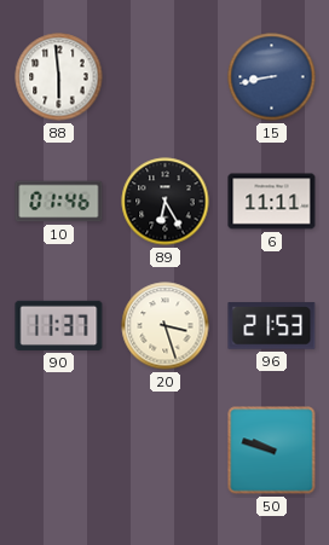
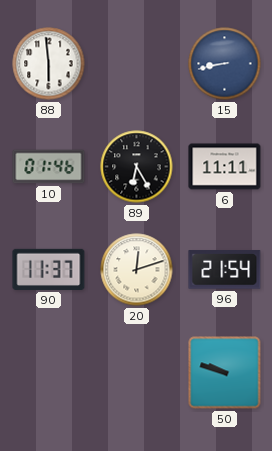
20: 3:27 -> 12:12 (137, 270)
96: 21:53 -> 21:54 (225, 270)
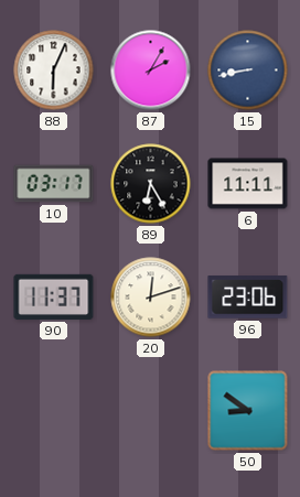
88: 5:59 -> 6:04 (54, 71)
87: none -> 2:05 (151, 71)
10: 01:46 -> 03:17 (54, 184)
96: 21:54 -> 23:06 (248, 298)
50: 9:48 -> 8:51 (248, 411)
